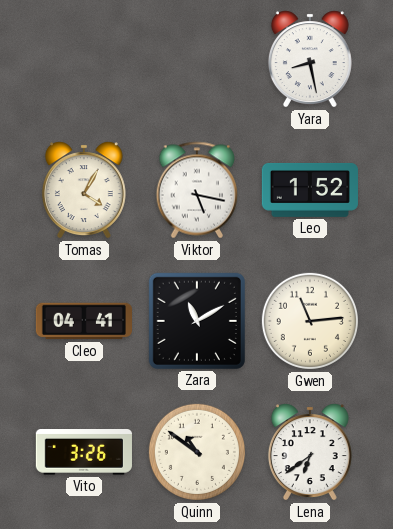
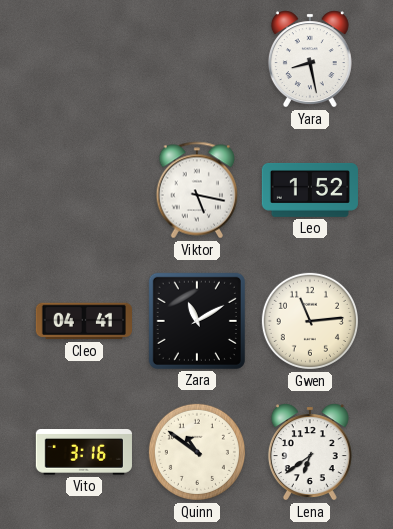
Tomas: 4:05 -> none (84, 190)
Vito: 3:26 -> 3:16 (84, 453)
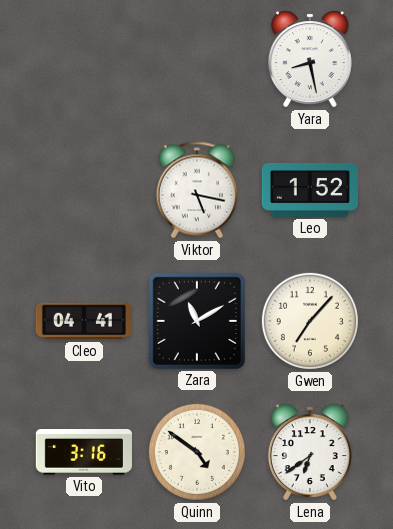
Gwen: 11:14 -> 7:07 (310, 321)
Quinn: 10:51 -> 4:51 (197, 452)
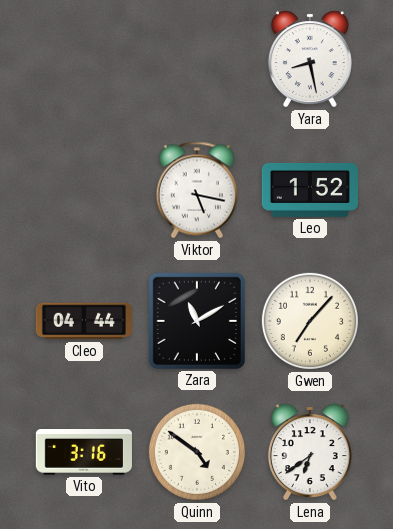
Cleo: 04:41 -> 04:44 (83, 321)
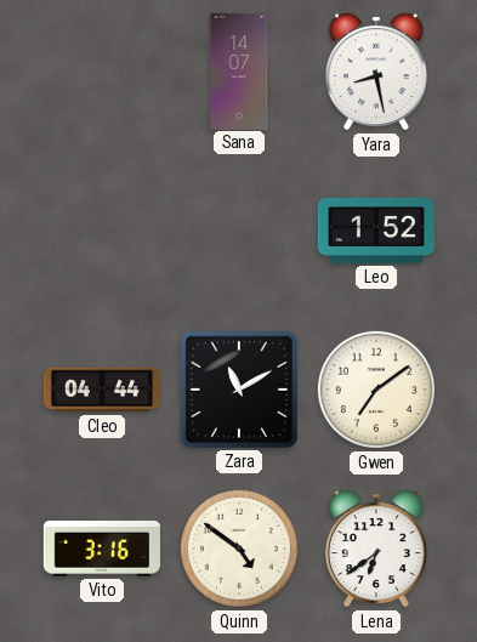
Sana: none -> 14:07 (239, 70)
Viktor: 5:17 -> none (197, 190)
Gwen: 7:07 -> 7:09 (376, 390)
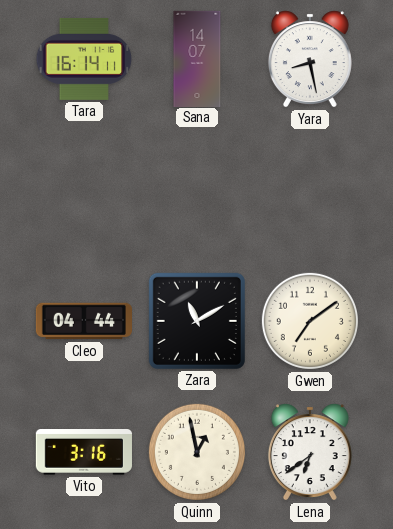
Tara: none -> 16:14 (84, 59)
Leo: 1:52 -> none (376, 231)
Quinn: 4:51 -> 12:58 (197, 452)
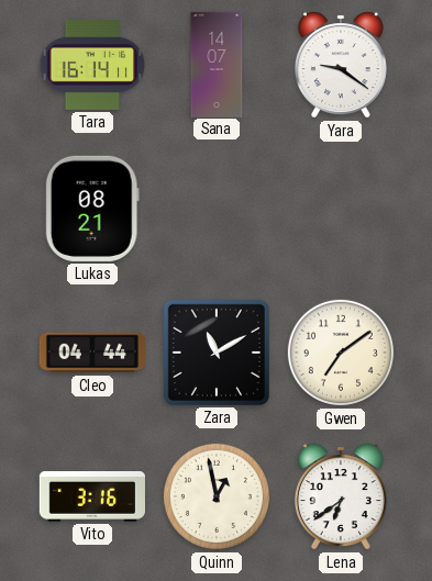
Yara: 8:28 -> 9:21 (341, 65)
Lukas: none -> 08:21 (92, 209)
